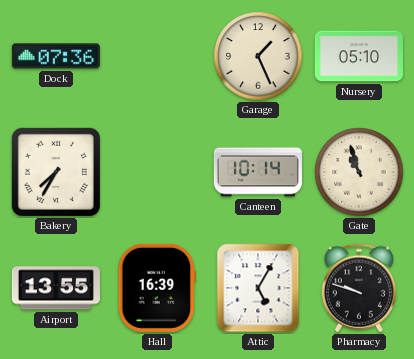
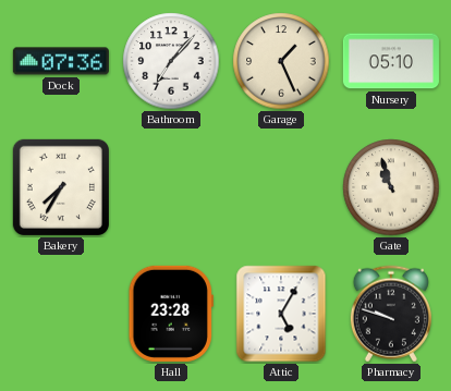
Bathroom: none -> 7:07 (171, 61)
Canteen: 10:14 -> none (258, 172)
Airport: 13:55 -> none (56, 288)
Hall: 16:39 -> 23:28 (171, 314)
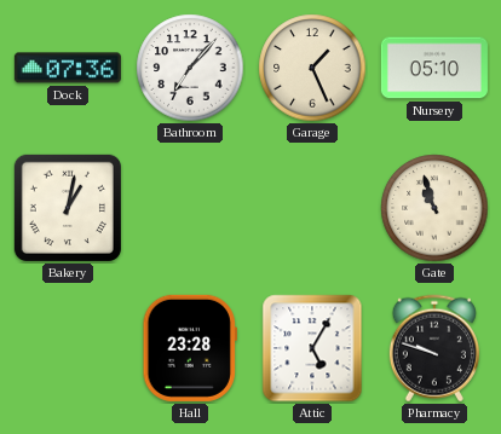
Bakery: 7:35 -> 1:02 (68, 208)
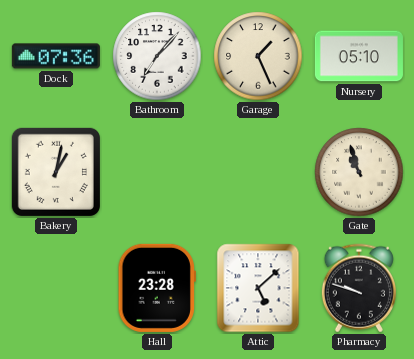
Attic: 5:05 -> 5:08 (258, 288)
